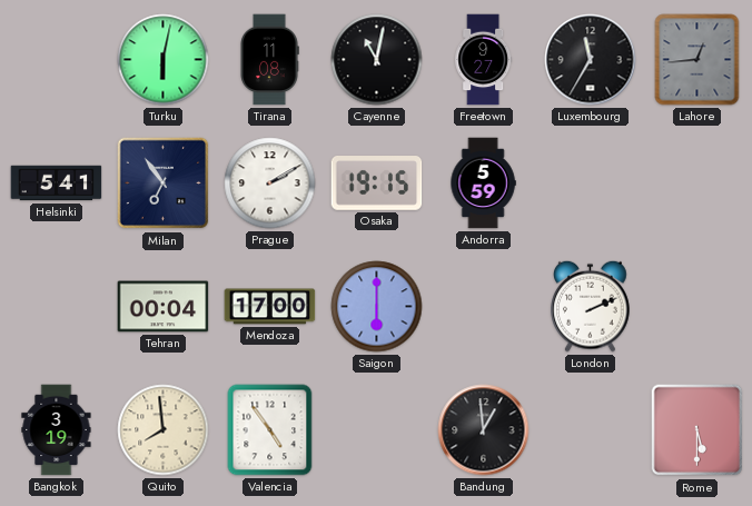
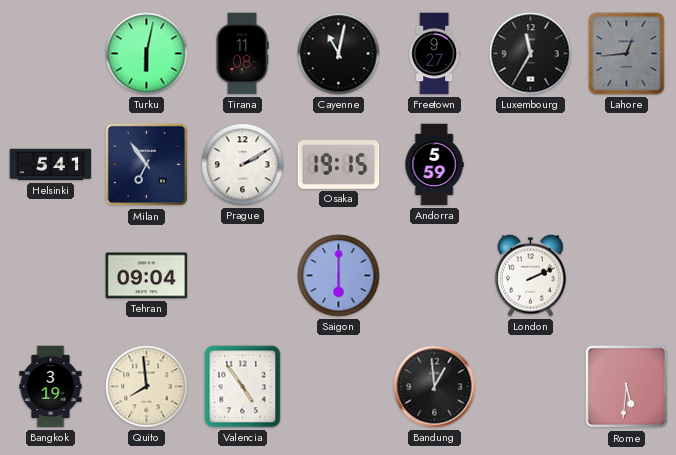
Tehran: 00:04 -> 09:04 (147, 276)
Mendoza: 17:00 -> none (270, 307)
Rome: 5:30 -> 5:31 (627, 387)
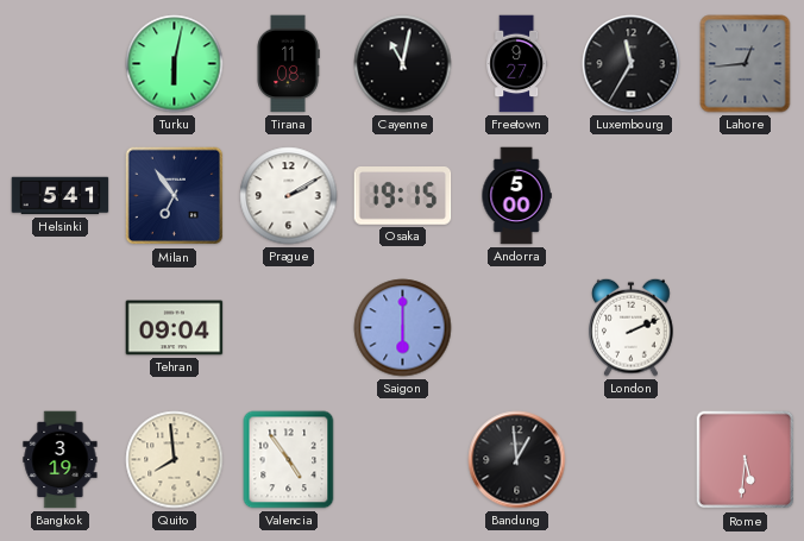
Andorra: 5:59 -> 5:00 (516, 196)
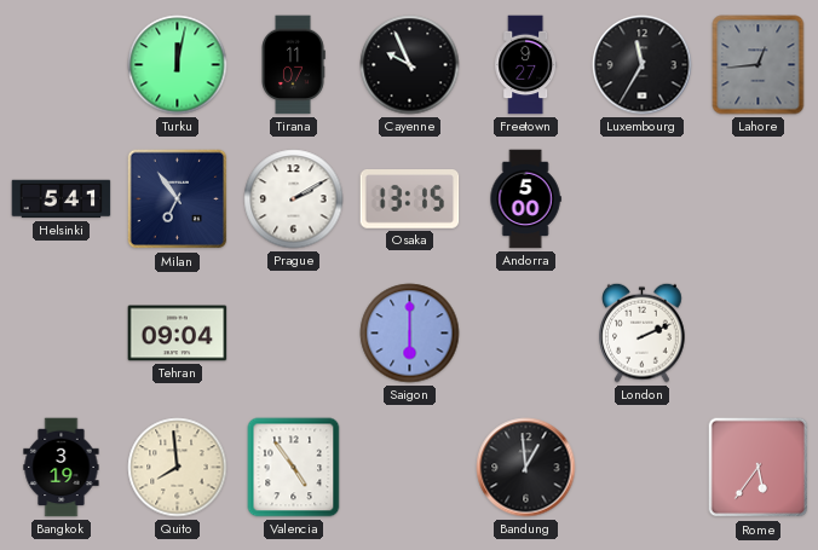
Turku: 6:02 -> 12:02 (178, 65)
Tirana: 11:08 -> 11:07 (293, 65)
Cayenne: 11:02 -> 9:56 (410, 65)
Osaka: 19:15 -> 13:15 (410, 199)
Rome: 5:31 -> 5:36 (759, 468)
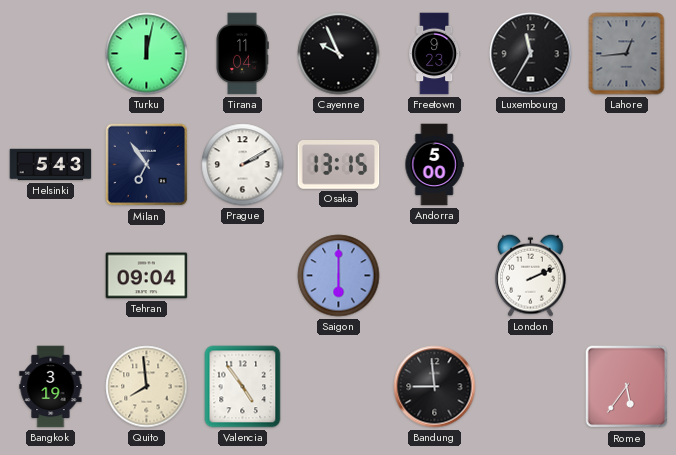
Tirana: 11:07 -> 11:04 (242, 54)
Freetown: 9:27 -> 9:23 (435, 54)
Helsinki: 5:41 -> 5:43 (51, 165)
Bandung: 12:59 -> 8:59 (435, 387)
